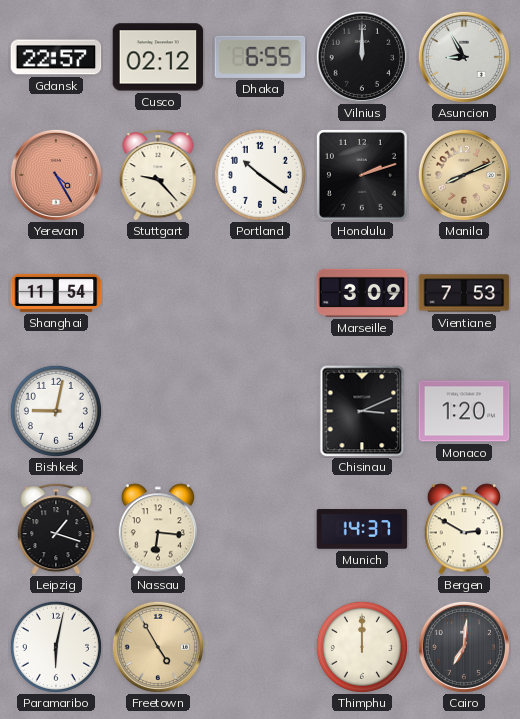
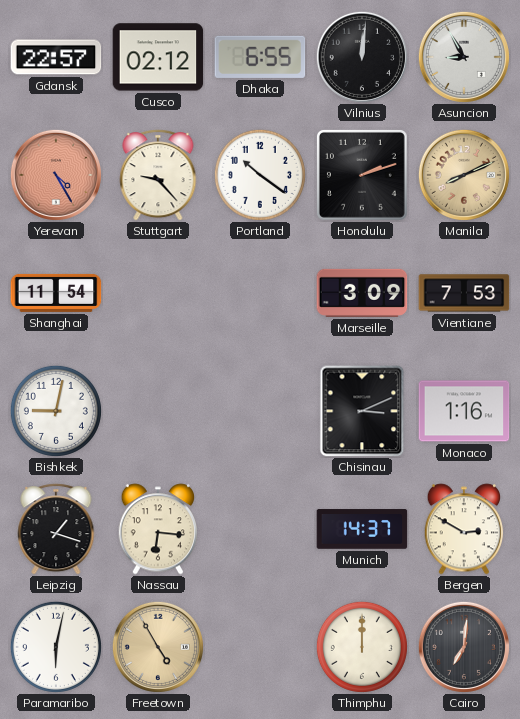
Vilnius: 12:00 -> 12:01 (362, 57)
Monaco: 1:20 -> 1:16 (464, 411)
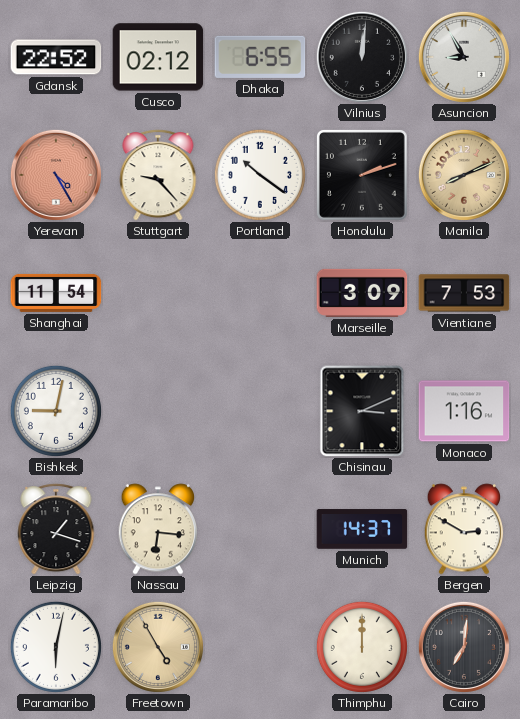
Gdansk: 22:57 -> 22:52 (56, 57)
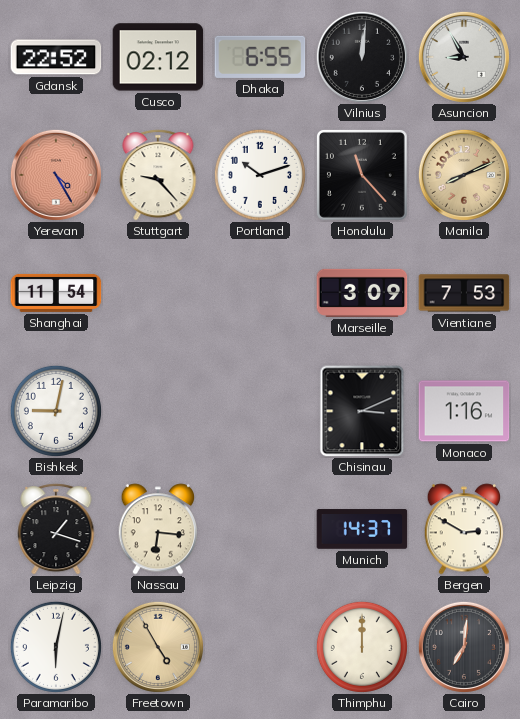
Portland: 10:21 -> 10:12 (260, 175)
Honolulu: 2:12 -> 11:23 (362, 175)
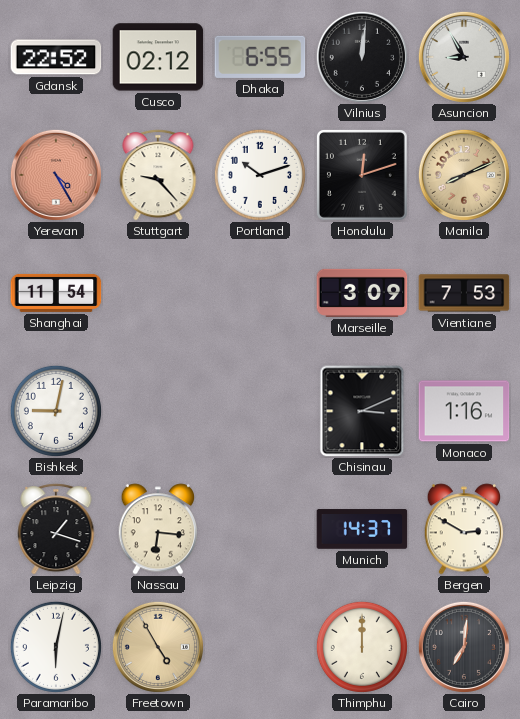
Honolulu: 11:23 -> 12:12 (362, 175)
